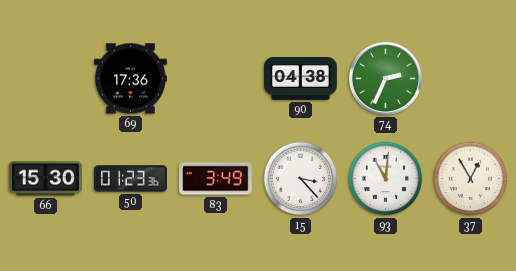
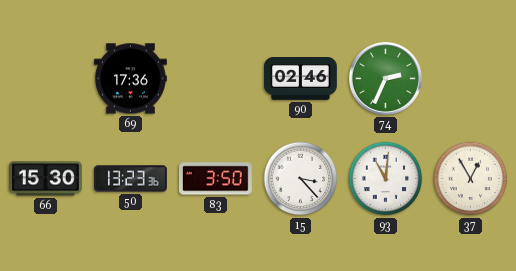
90: 04:38 -> 02:46 (301, 79)
50: 01:23 -> 13:23 (131, 179)
83: 3:49 -> 3:50 (216, 179)
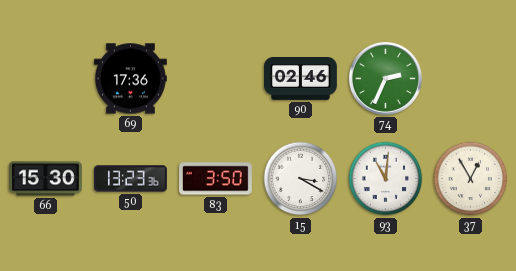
15: 3:23 -> 3:20 (301, 179)
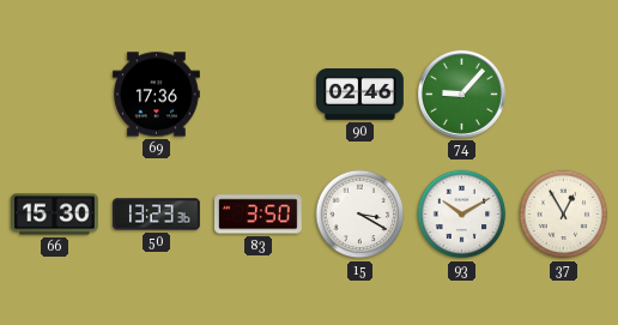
74: 2:34 -> 9:07 (461, 94)
93: 11:01 -> 10:10 (462, 215)
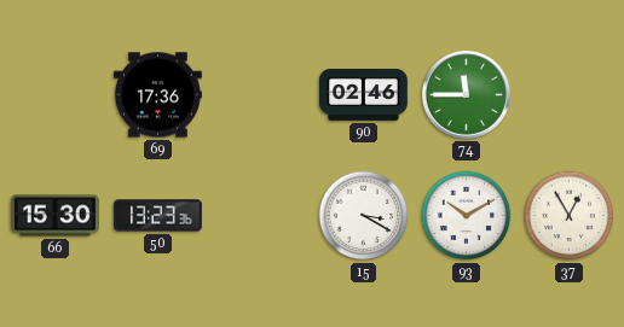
74: 9:07 -> 11:45 (466, 94)
83: 3:50 -> none (259, 215)
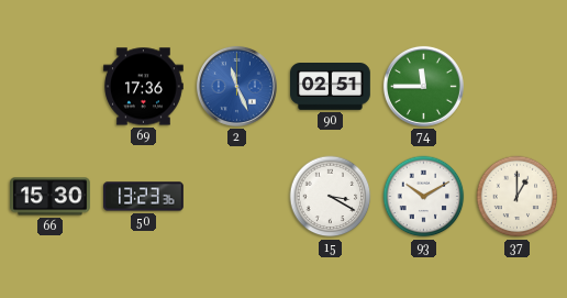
2: none -> 11:26 (236, 86)
90: 02:46 -> 02:51 (331, 87)
37: 12:55 -> 1:00 (518, 197)
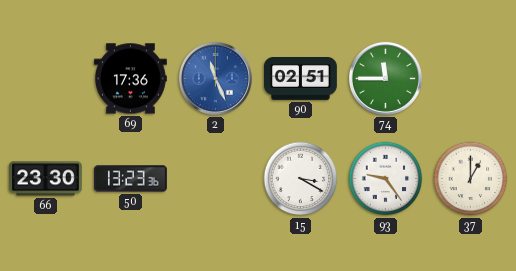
66: 15:30 -> 23:30 (46, 179)
93: 10:10 -> 9:24 (386, 179)
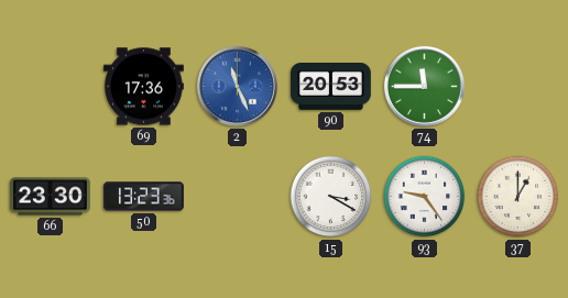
90: 02:51 -> 20:53 (331, 87)
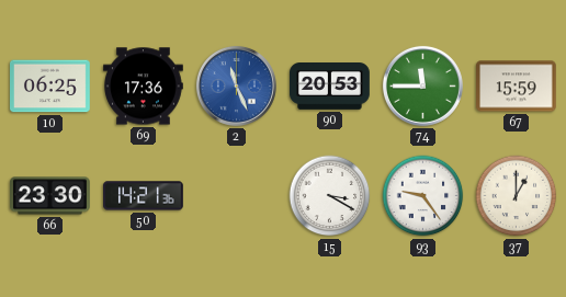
10: none -> 06:25 (50, 87)
67: none -> 15:59 (517, 87)
50: 13:23 -> 14:21 (144, 196)
